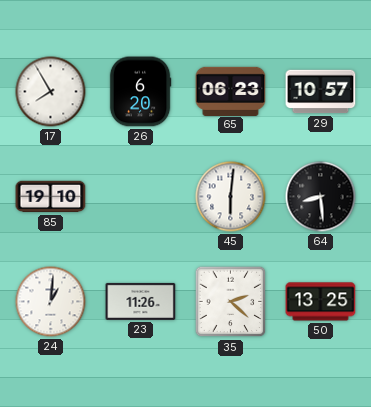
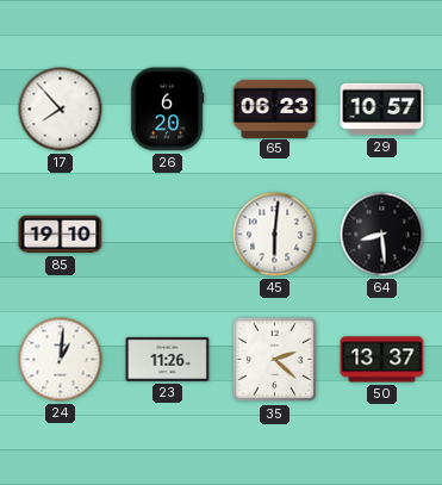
17: 7:55 -> 7:53 (61, 110)
50: 13:25 -> 13:37 (382, 360)
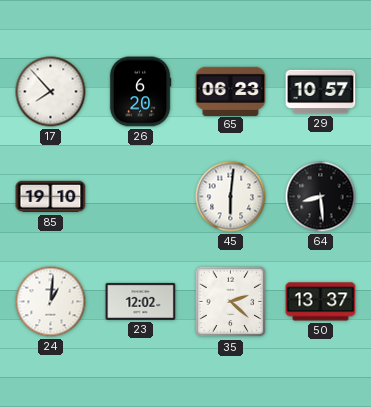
23: 11:26 -> 12:02 (141, 301)
